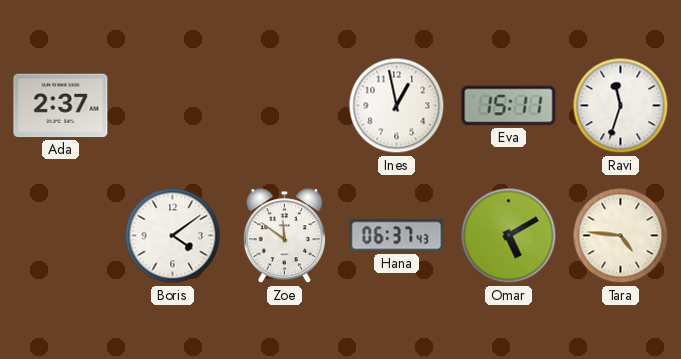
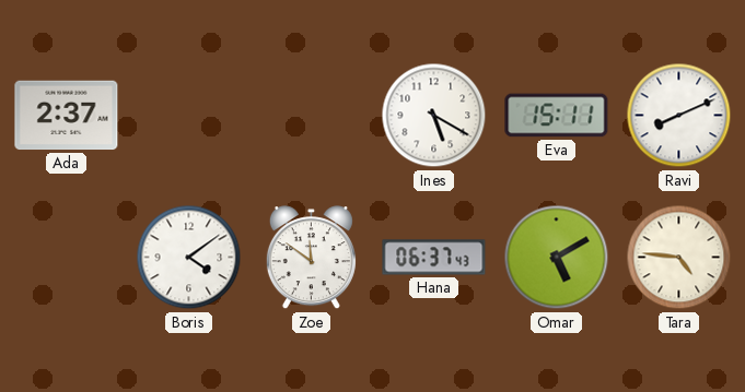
Ines: 12:58 -> 5:20 (434, 116)
Ravi: 11:33 -> 8:11 (679, 116)
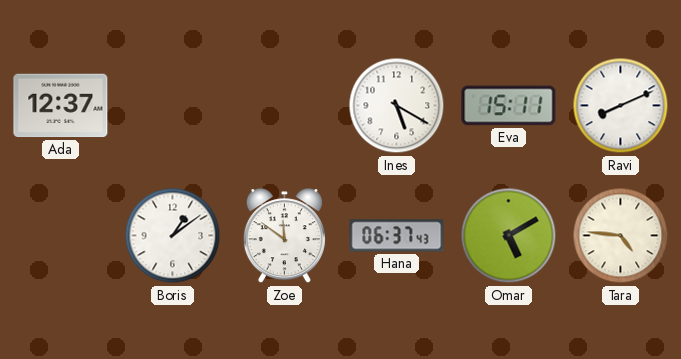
Ada: 2:37 -> 12:37 (61, 106)
Boris: 4:09 -> 1:09 (173, 236)
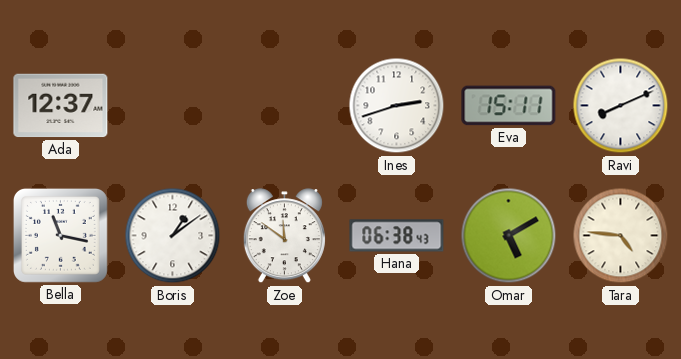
Ines: 5:20 -> 2:42 (397, 106)
Bella: none -> 11:17 (60, 235)
Hana: 06:37 -> 06:38 (397, 236)
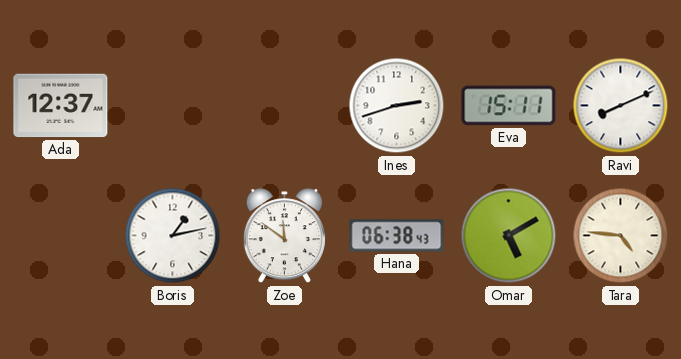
Bella: 11:17 -> none (60, 235)
Boris: 1:09 -> 1:13 (173, 236)
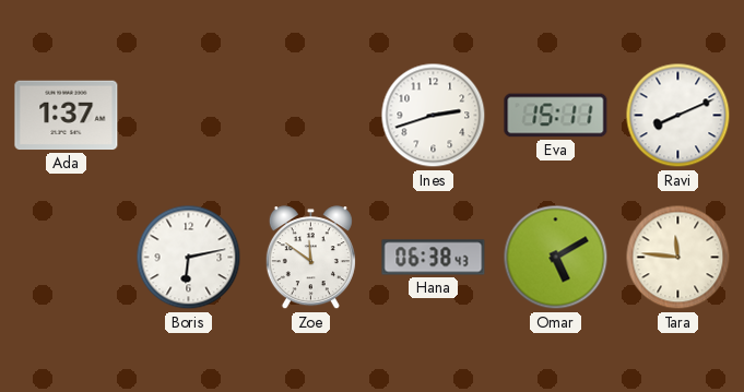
Ada: 12:37 -> 1:37 (67, 116)
Boris: 1:13 -> 6:13 (189, 258)
Tara: 4:46 -> 11:46 (678, 258)
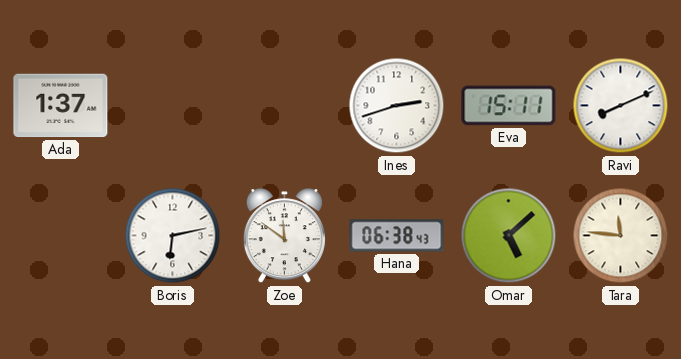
Omar: 5:10 -> 5:08 (509, 236)
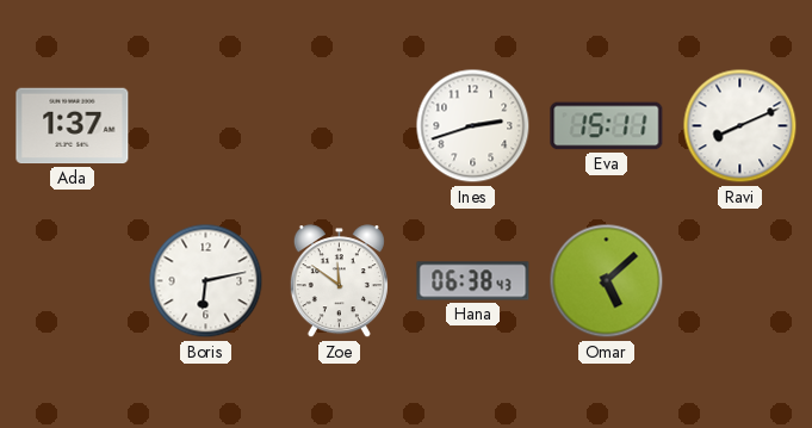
Tara: 11:46 -> none (621, 236)
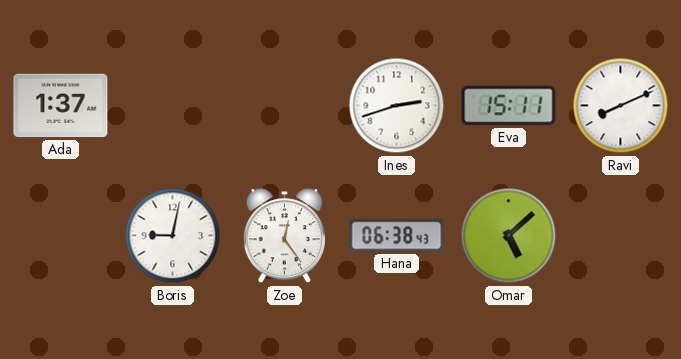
Boris: 6:13 -> 9:02 (173, 236)
Zoe: 11:51 -> 12:24 (284, 236)
